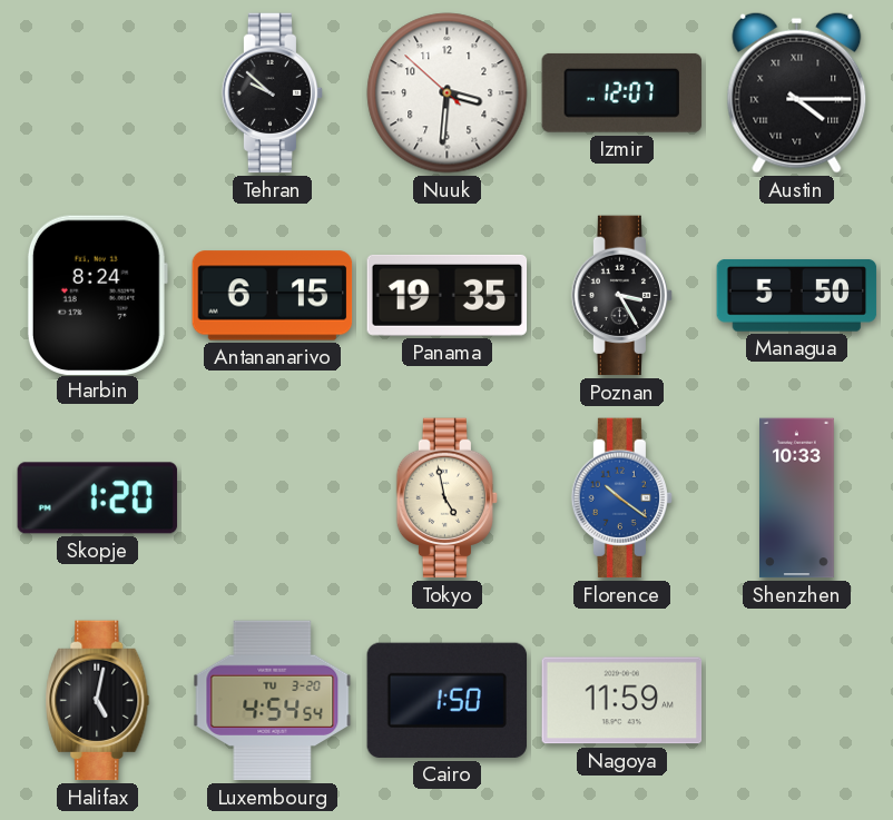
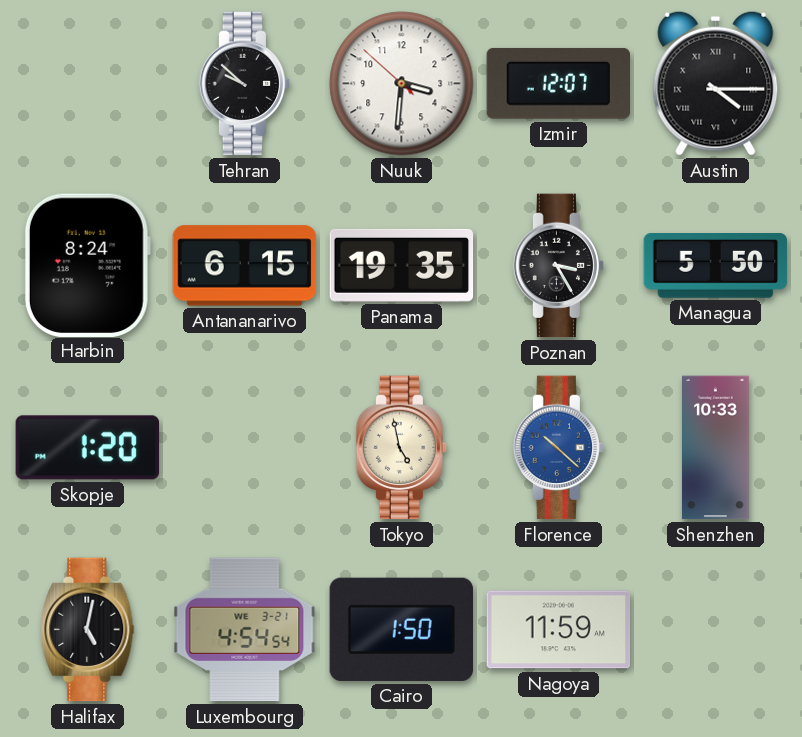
Florence: 10:21 -> 10:22 (559, 448)
Luxembourg date: TU 3-20 -> WE 3-21 (245, 630)
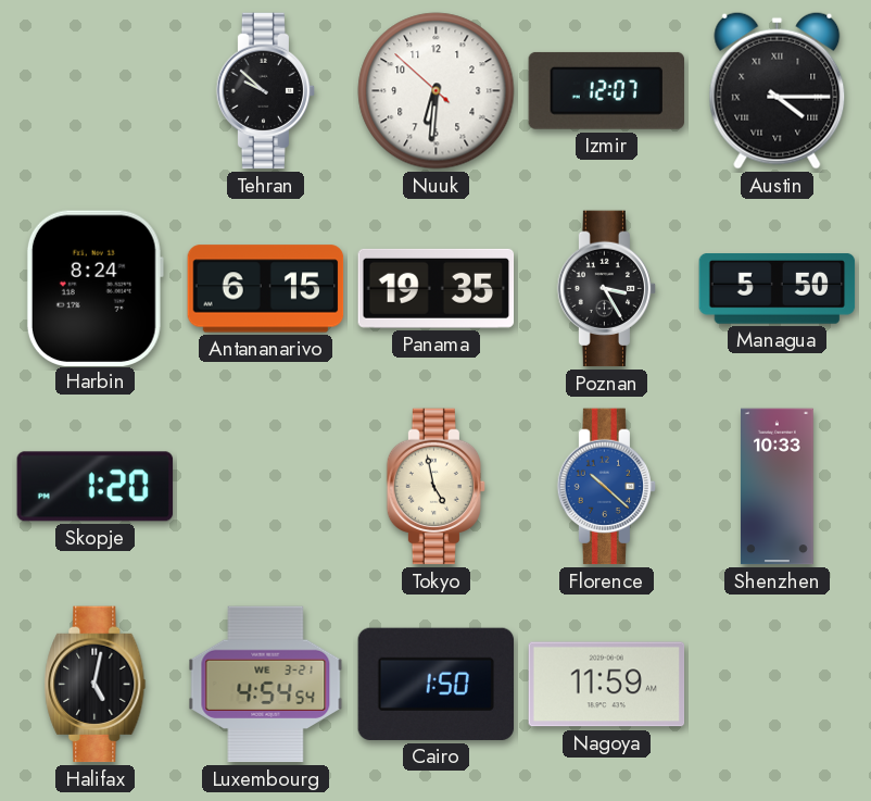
Nuuk: 3:30 -> 6:30 (437, 91)
